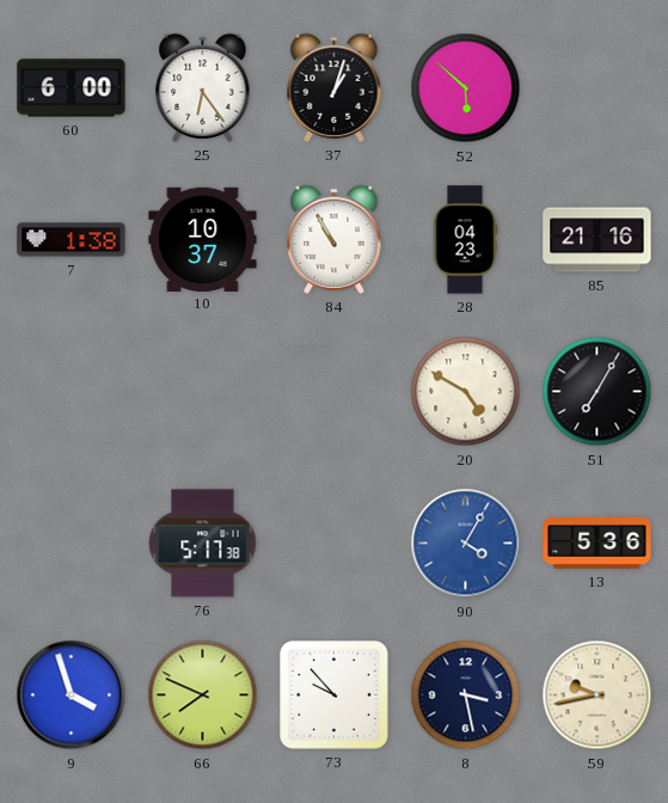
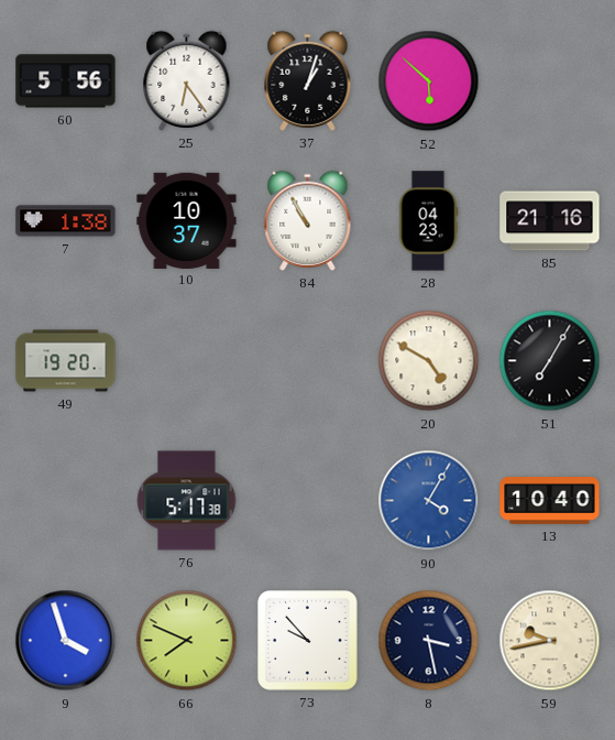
60: 6:00 -> 5:56 (66, 81)
49: none -> 19:20 (66, 361)
13: 5:36 -> 10:40 (550, 501)
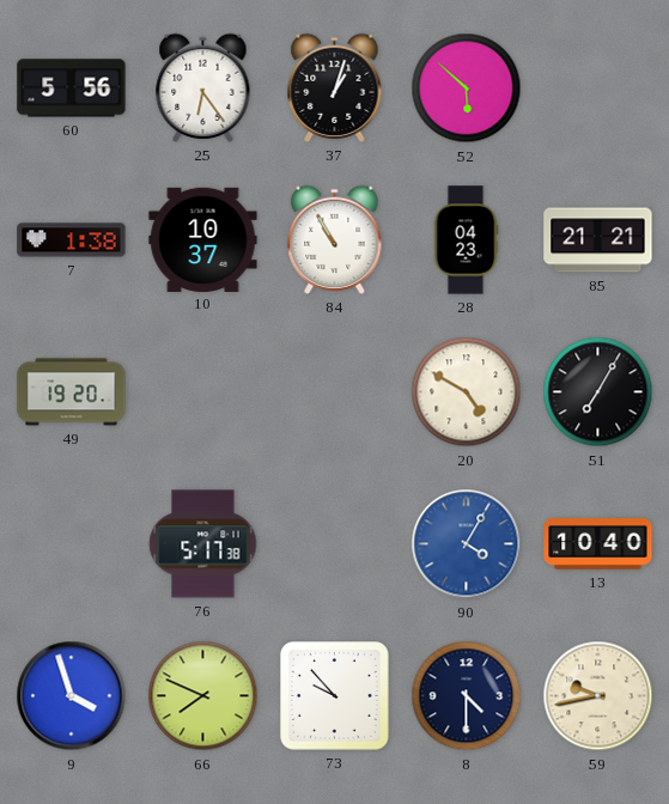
85: 21:16 -> 21:21 (598, 240)
8: 3:28 -> 4:30 (467, 696)
